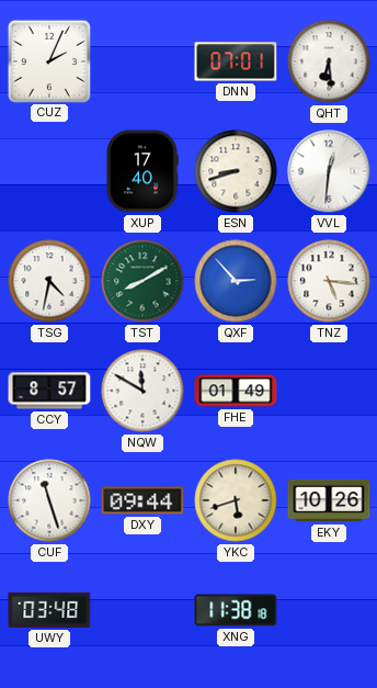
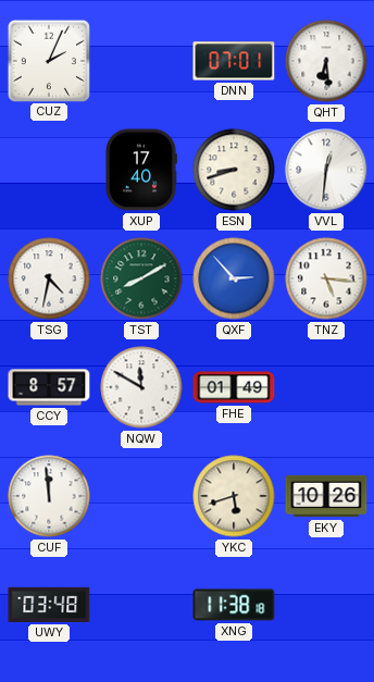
CUF: 11:27 -> 11:59 (49, 496)
DXY: 09:44 -> none (142, 500)
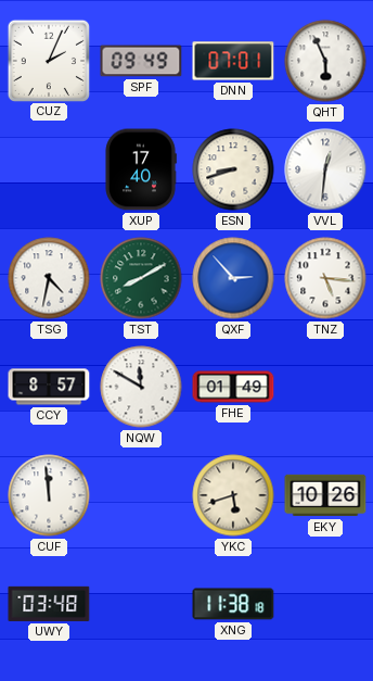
SPF: none -> 09:49 (141, 61)
QHT: 6:29 -> 5:56 (325, 61)
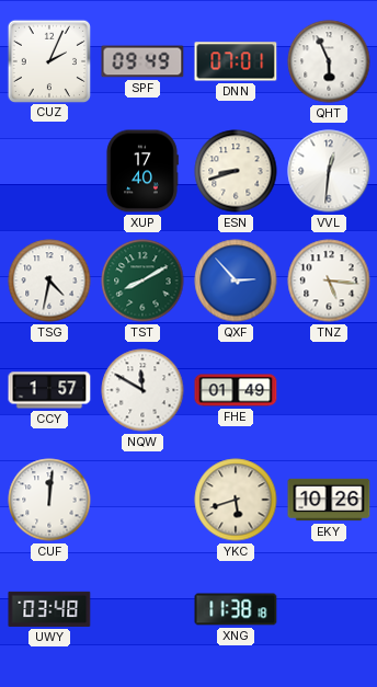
CCY: 8:57 -> 1:57 (49, 390)
CUF: 11:59 -> 12:01 (49, 500)
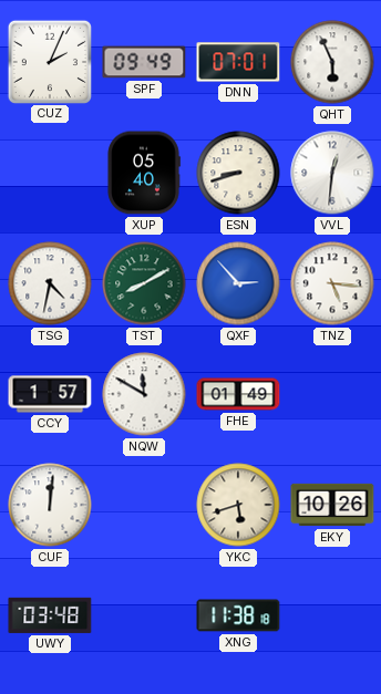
XUP: 17:40 -> 05:40 (144, 173)
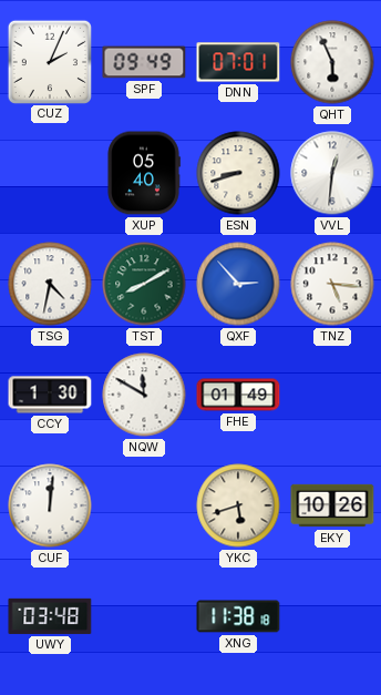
CCY: 1:57 -> 1:30 (50, 395)
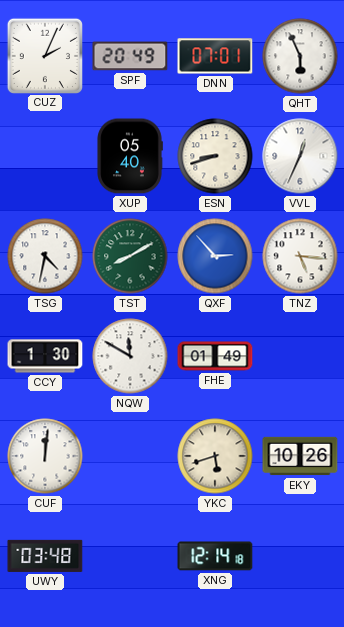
SPF: 09:49 -> 20:49 (130, 56)
VVL: 12:31 -> 12:34 (300, 156)
XNG: 11:38 -> 12:14 (215, 556)
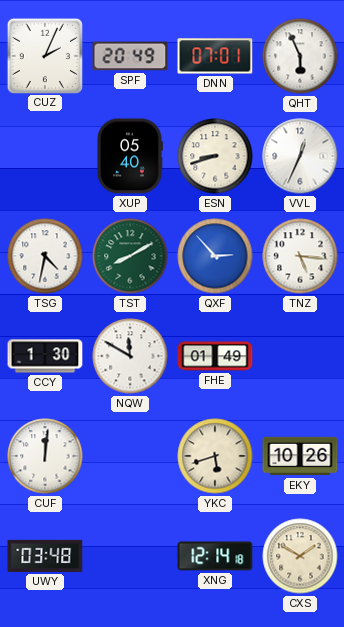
CXS: none -> 1:50 (300, 556)
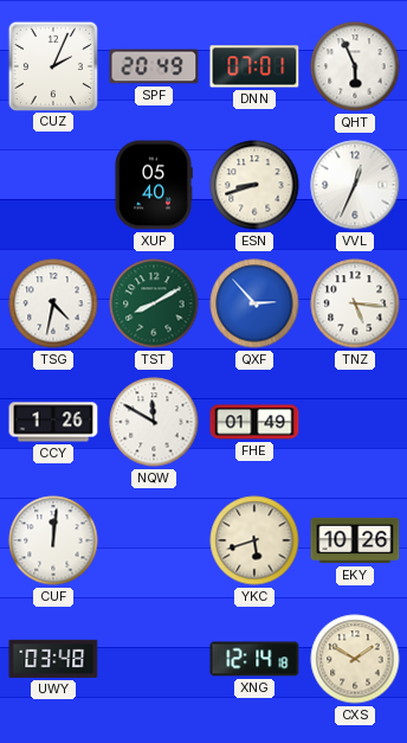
CCY: 1:30 -> 1:26 (53, 422)
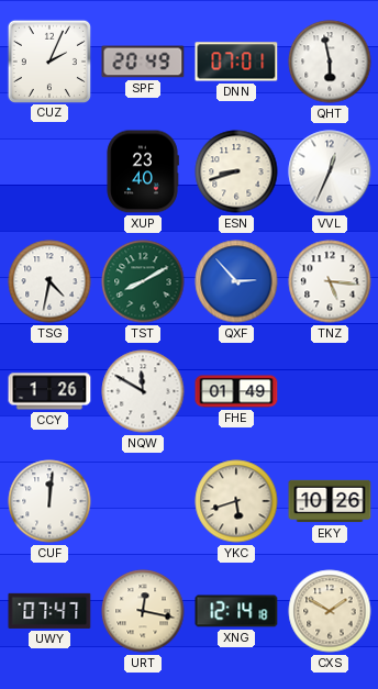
QHT: 5:56 -> 5:58 (330, 62)
XUP: 05:40 -> 23:40 (143, 171)
UWY: 03:48 -> 07:47 (49, 611)
URT: none -> 12:17 (143, 611)
